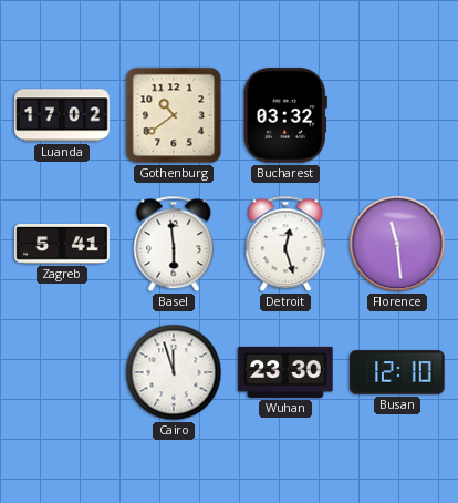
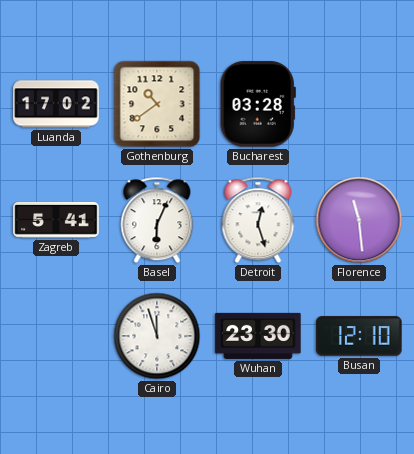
Bucharest: 03:32 -> 03:28 (258, 104)
Basel: 5:59 -> 6:04 (157, 220)
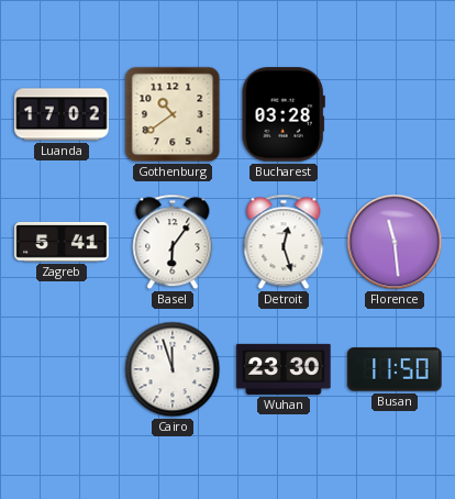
Basel: 6:04 -> 6:06 (173, 242)
Busan: 12:10 -> 11:50 (395, 369)
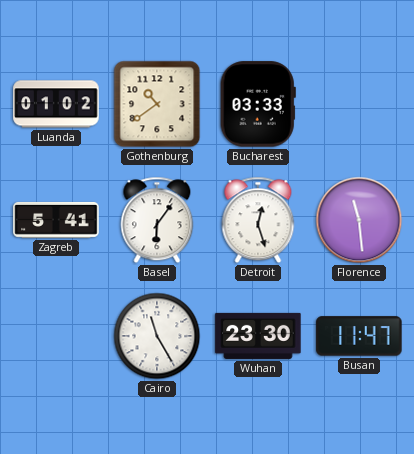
Luanda: 17:02 -> 01:02 (56, 104)
Bucharest: 03:28 -> 03:33 (258, 104)
Cairo: 11:57 -> 11:25 (157, 336)
Busan: 11:50 -> 11:47 (359, 336)
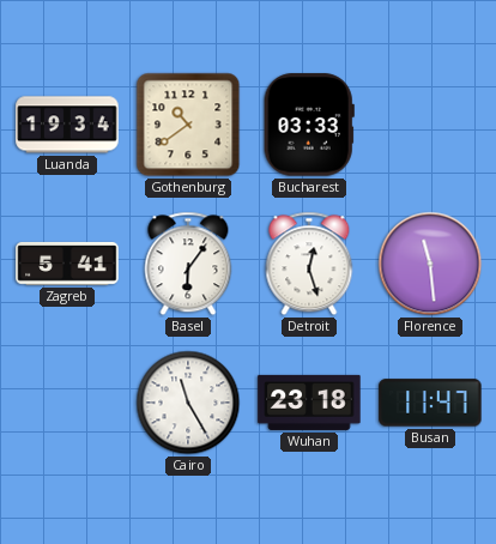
Luanda: 01:02 -> 19:34 (67, 125)
Wuhan: 23:30 -> 23:18 (309, 403)
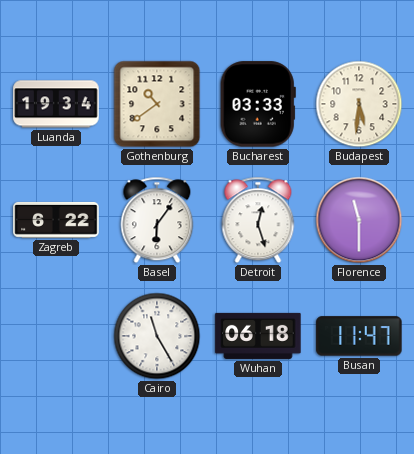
Budapest: none -> 5:31 (359, 104)
Zagreb: 5:41 -> 6:22 (56, 220)
Florence: 11:29 -> 11:30 (359, 220)
Wuhan: 23:18 -> 06:18 (258, 336)
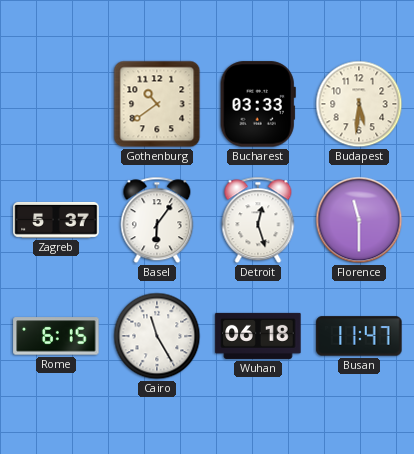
Luanda: 19:34 -> none (56, 104)
Zagreb: 6:22 -> 5:37 (56, 220)
Rome: none -> 6:15 (56, 336)
